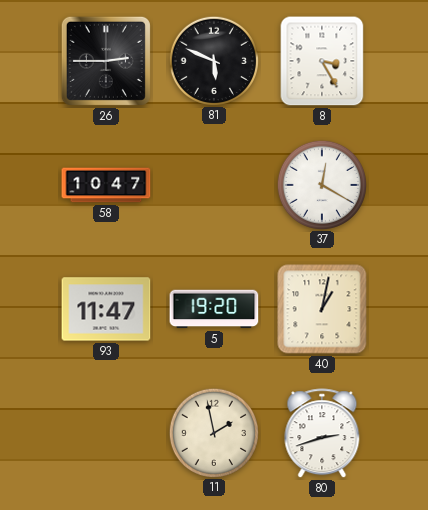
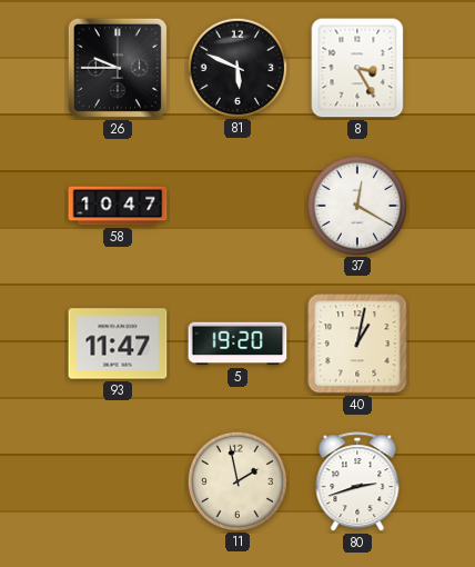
26: 2:45 -> 9:45 (118, 68)
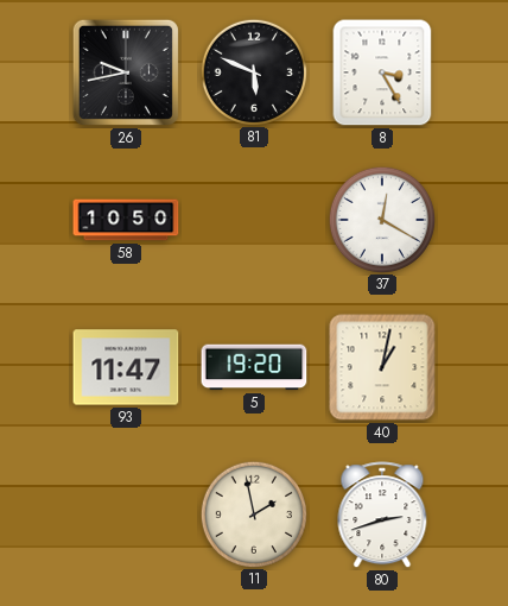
26: 9:45 -> 9:43 (126, 72)
58: 10:47 -> 10:50 (126, 220)
